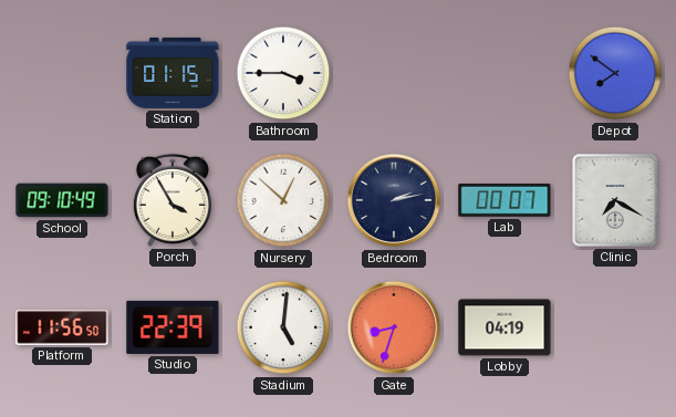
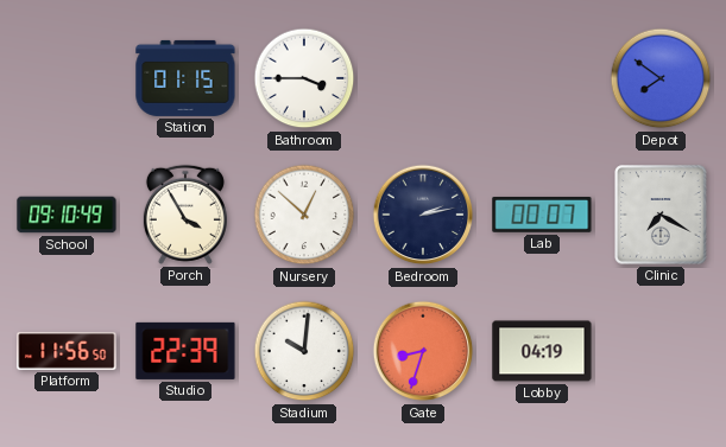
Stadium: 5:01 -> 10:01 (304, 351)
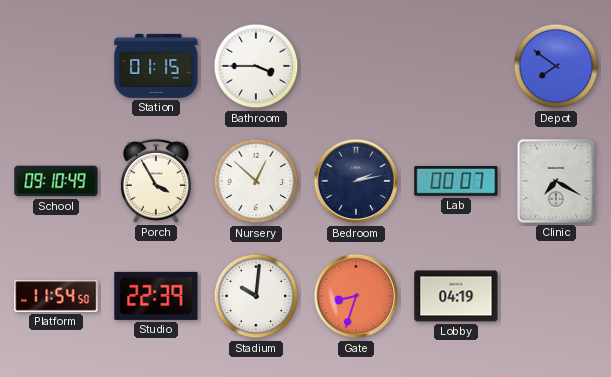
Platform: 11:56 -> 11:54 (56, 296)
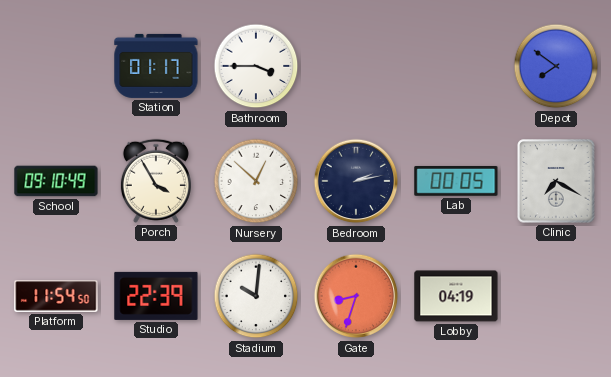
Station: 01:15 -> 01:17 (156, 66)
Lab: 00:07 -> 00:05 (456, 181)
